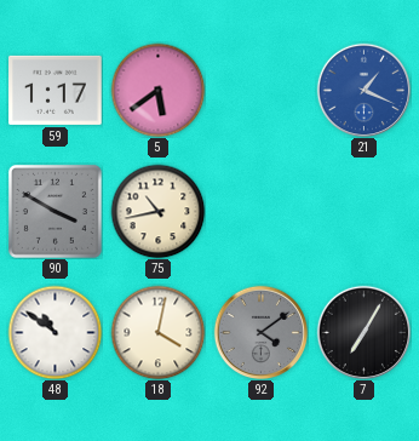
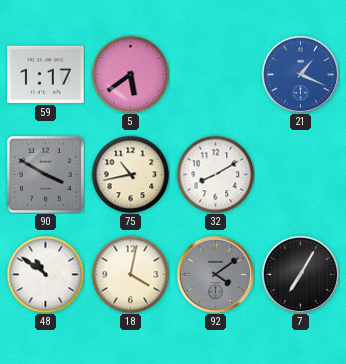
32: none -> 8:10 (215, 174)
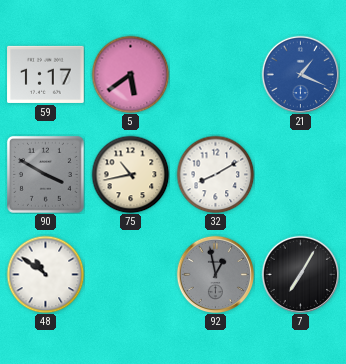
18: 4:02 -> none (130, 274)
92: 4:09 -> 12:58 (215, 274)
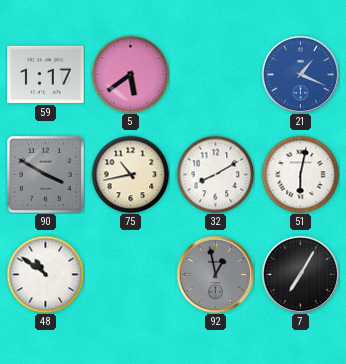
51: none -> 6:02 (300, 174)
